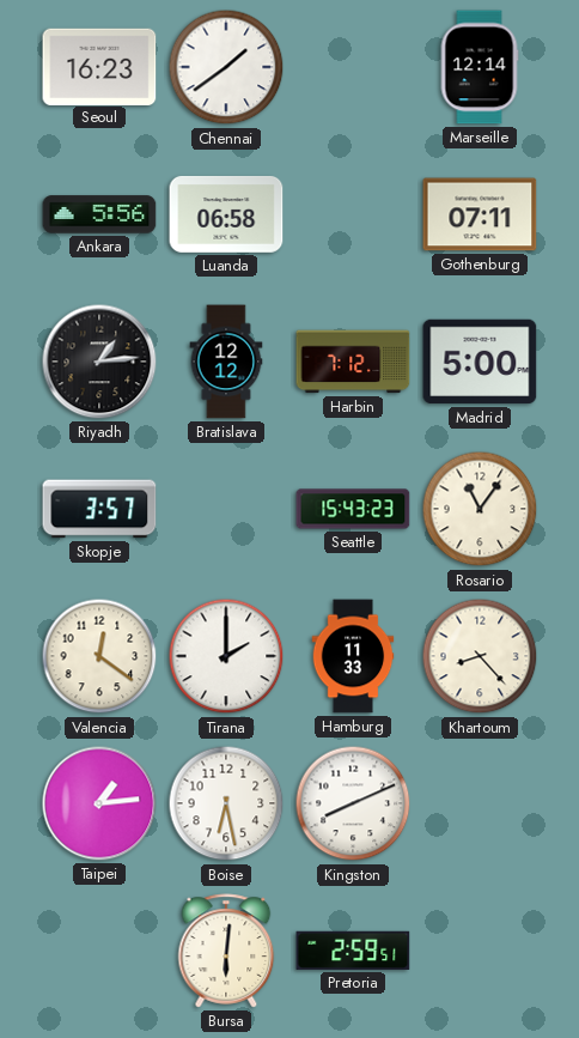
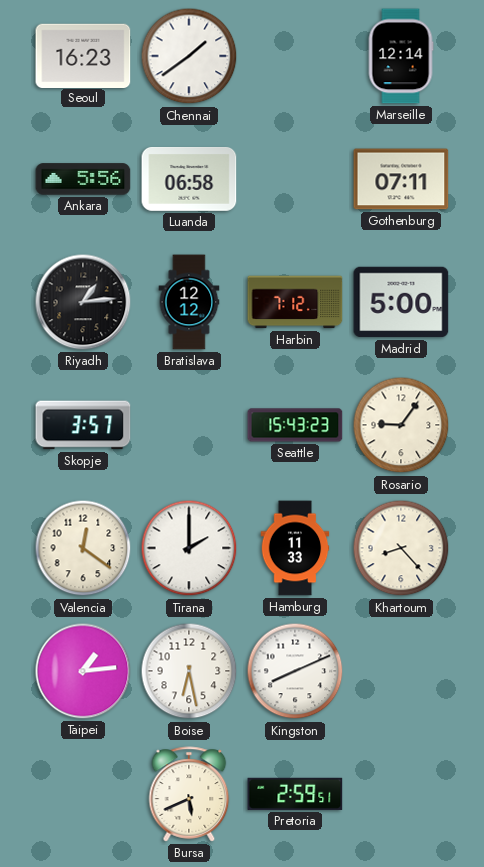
Rosario: 11:06 -> 9:06 (401, 425)
Bursa: 6:01 -> 5:41 (189, 794)
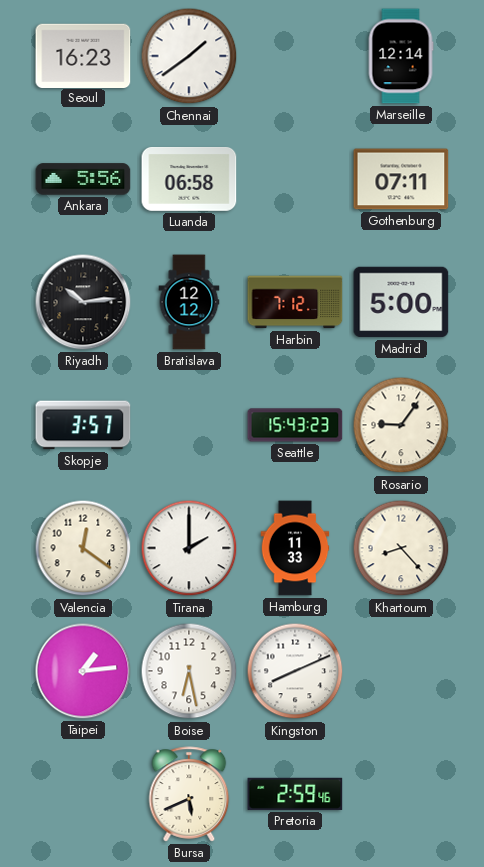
Riyadh: 1:14 -> 10:14 (83, 302)
Pretoria: 2:59:51 -> 2:59:46 (295, 794)
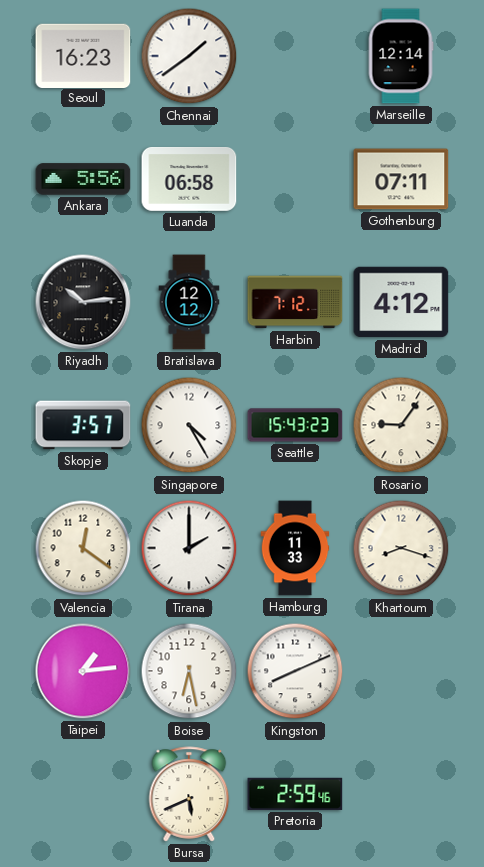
Madrid: 5:00 -> 4:12 (401, 302)
Singapore: none -> 4:25 (189, 425)
Khartoum: 8:23 -> 8:18 (401, 548)
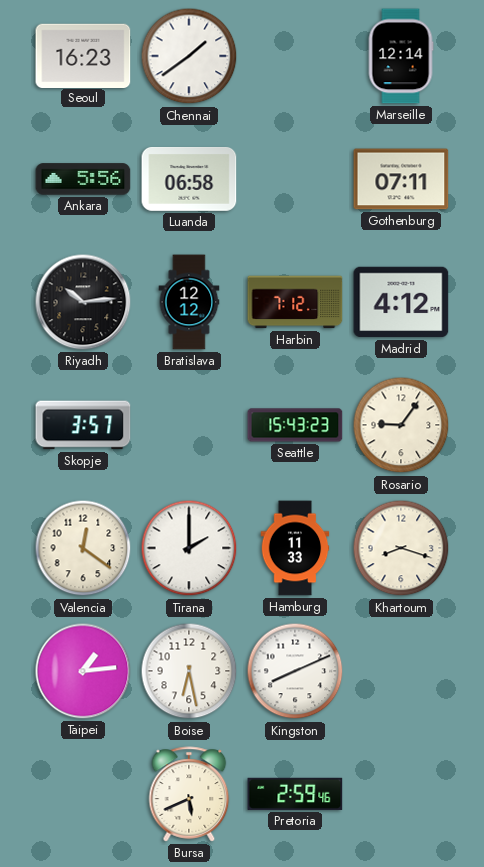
Singapore: 4:25 -> none (189, 425)
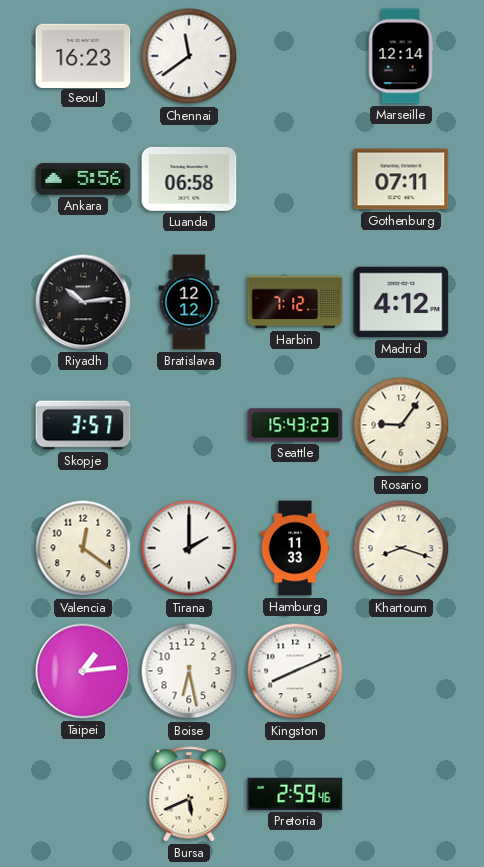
Chennai: 1:39 -> 11:39 (189, 56)
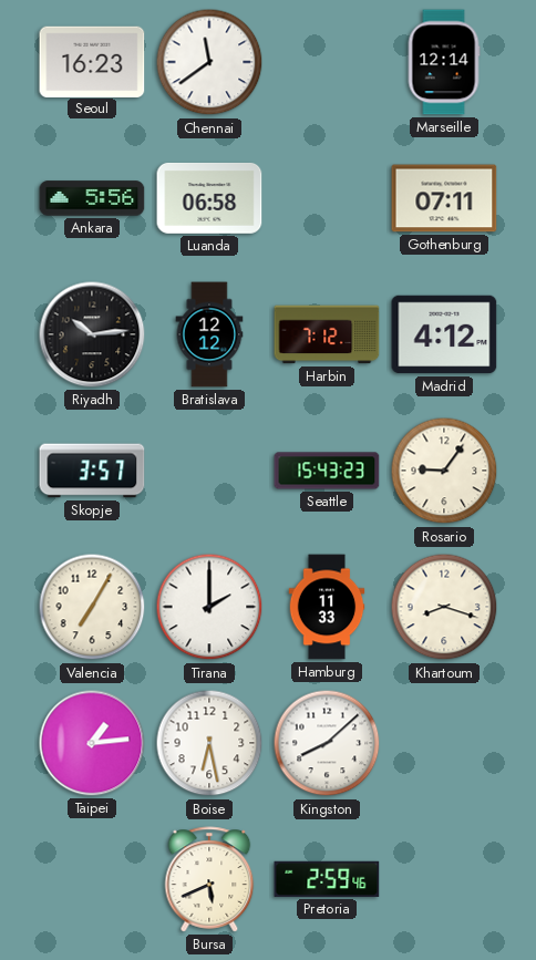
Valencia: 12:21 -> 7:05 (92, 607)
Kingston: 8:11 -> 8:08 (327, 743)
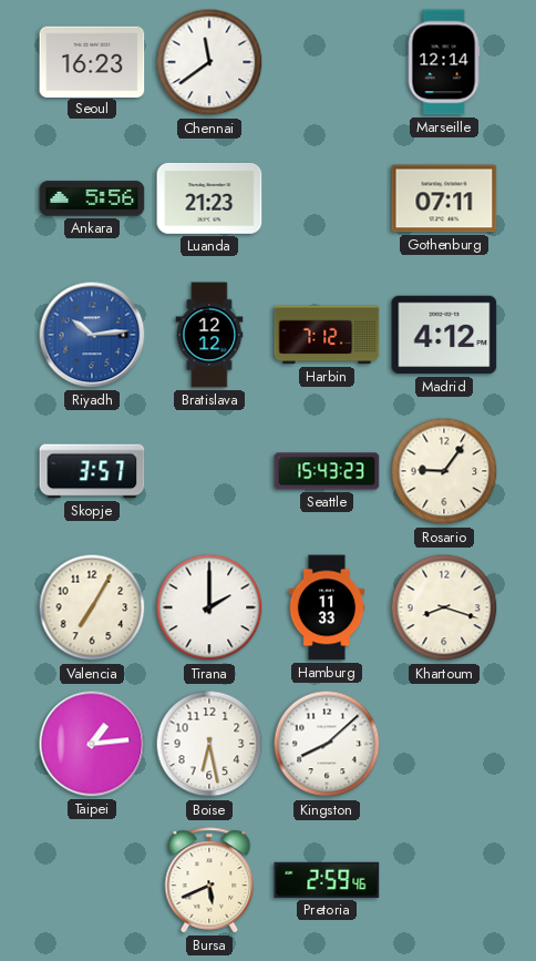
Luanda: 06:58 -> 21:23 (209, 198)
Riyadh dial: black -> blue (92, 335)
